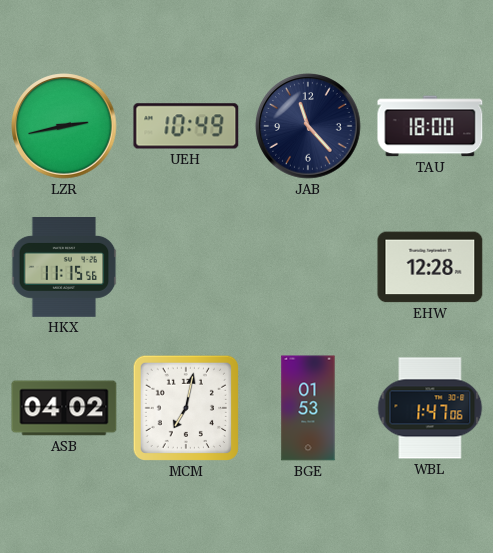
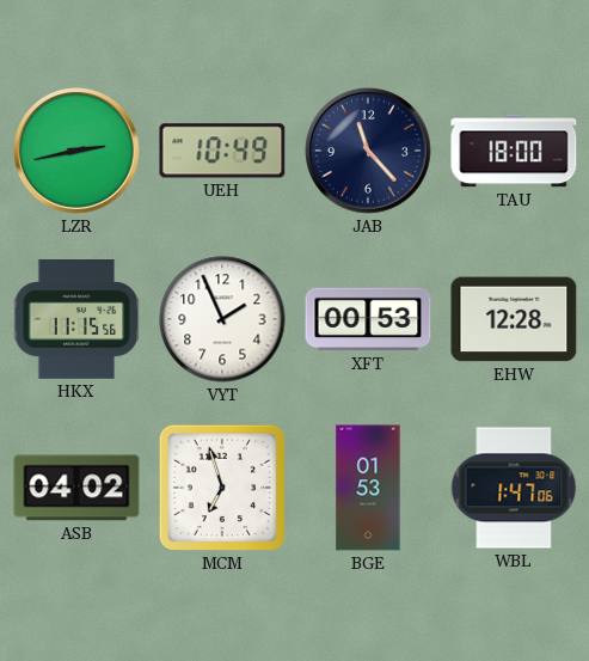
VYT: none -> 1:56 (222, 319)
XFT: none -> 00:53 (368, 319)
MCM: 7:02 -> 6:57 (222, 488)
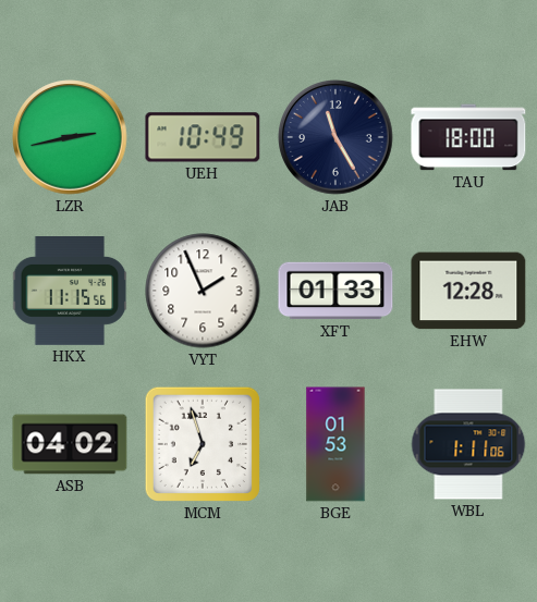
JAB: 11:23 -> 11:25 (335, 137)
XFT: 00:53 -> 01:33 (335, 291)
WBL: 1:47 -> 1:11 (468, 444)
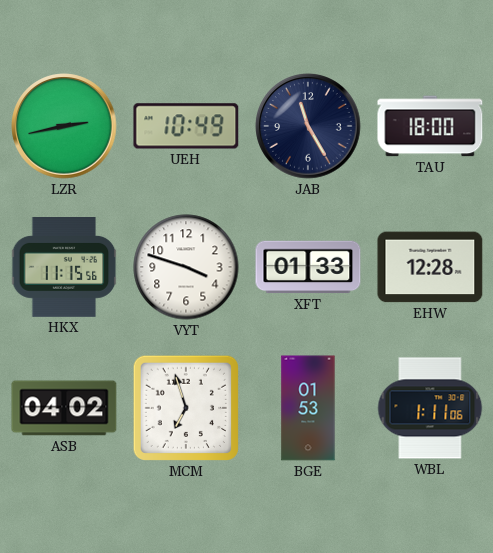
VYT: 1:56 -> 3:48 (186, 267)
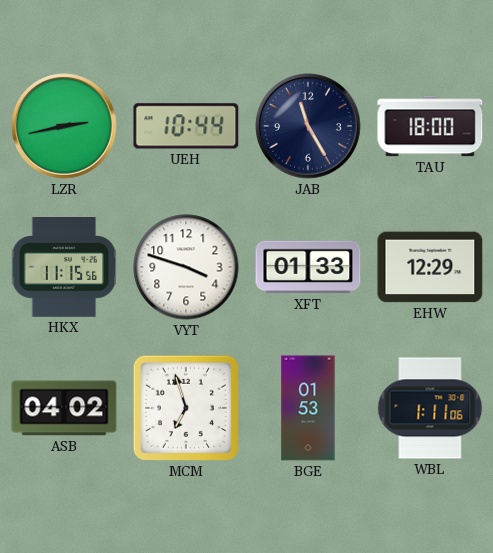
UEH: 10:49 -> 10:44 (186, 126)
EHW: 12:28 -> 12:29 (430, 267)
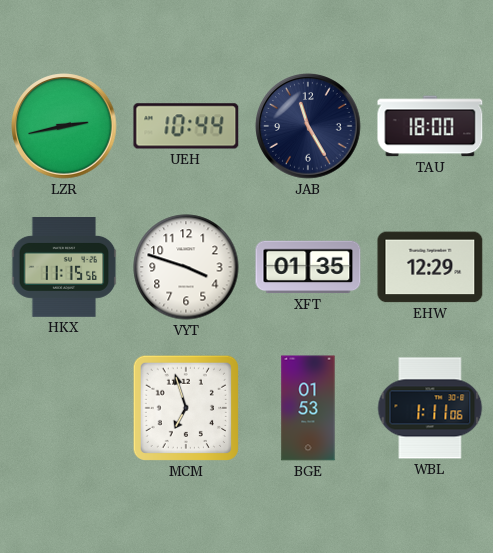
XFT: 01:33 -> 01:35 (308, 267)
ASB: 04:02 -> none (64, 408)
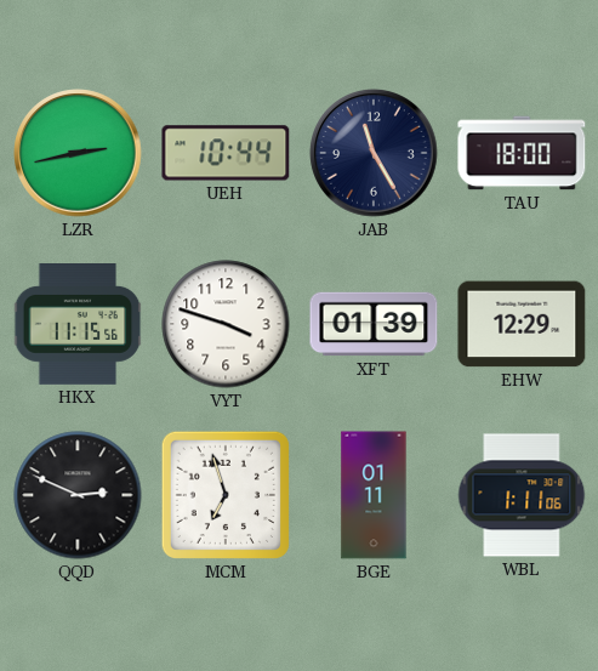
XFT: 01:35 -> 01:39 (374, 324)
QQD: none -> 2:49 (78, 495)
BGE: 01:53 -> 01:11 (374, 495)
